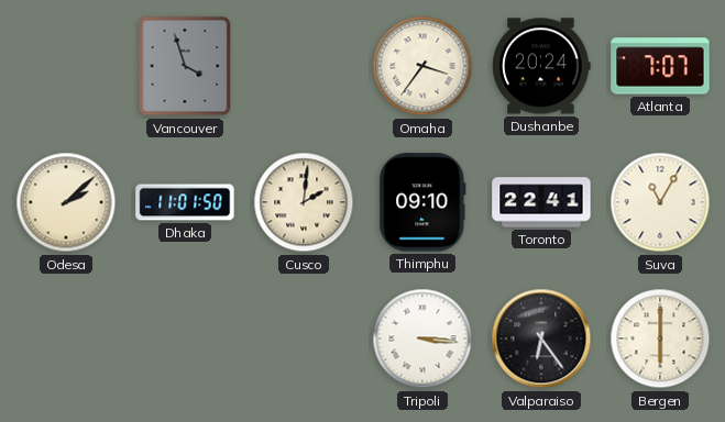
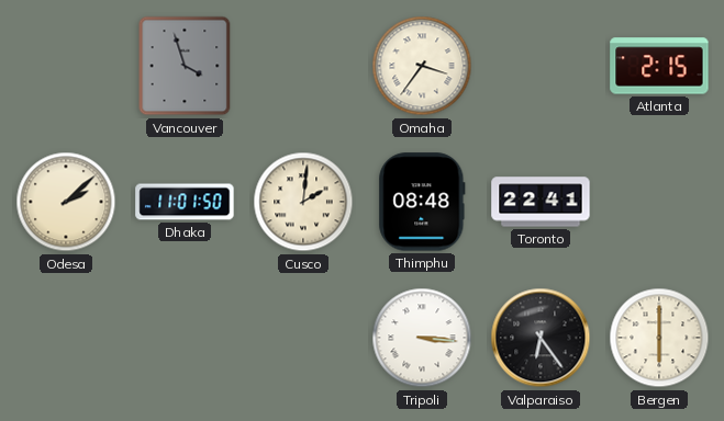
Dushanbe: 20:24 -> none (541, 66)
Atlanta: 7:07 -> 2:15 (659, 66)
Thimphu: 09:10 -> 08:48 (422, 202)
Suva: 11:05 -> none (660, 202)
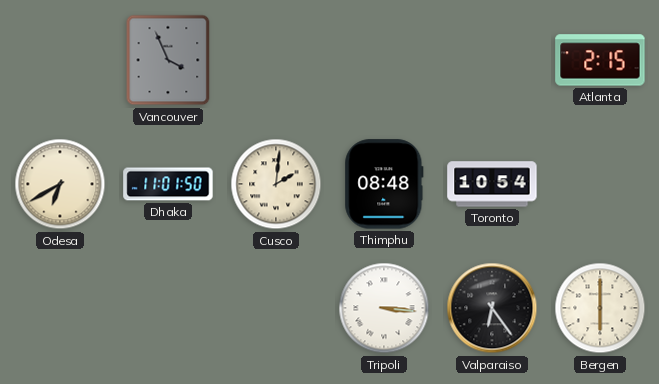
Vancouver: 3:57 -> 3:56 (168, 60)
Omaha: 3:36 -> none (422, 66)
Odesa: 2:08 -> 6:40 (60, 184)
Toronto: 22:41 -> 10:54 (492, 184)
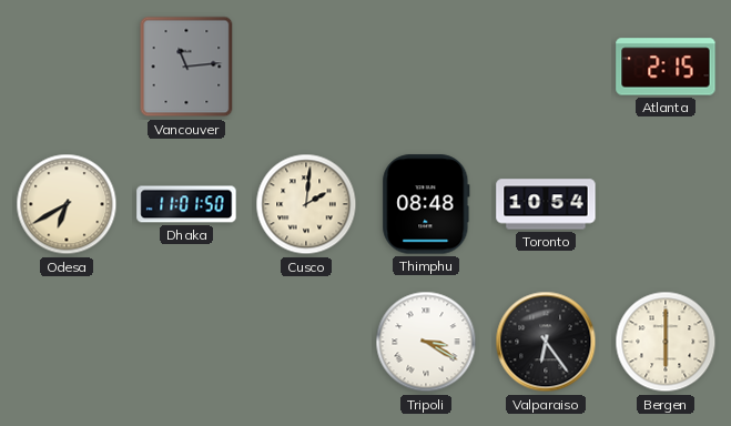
Vancouver: 3:56 -> 11:14 (186, 67)
Tripoli: 3:16 -> 3:20 (426, 342)
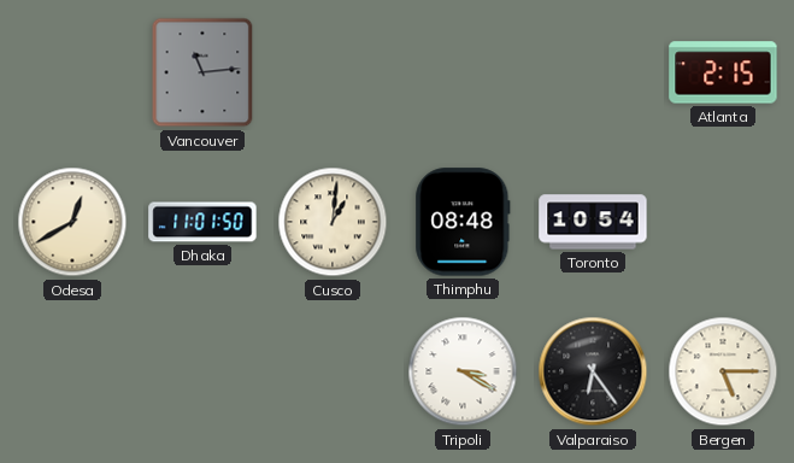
Odesa: 6:40 -> 12:40 (72, 222)
Cusco: 2:01 -> 1:01 (333, 222)
Bergen: 6:00 -> 5:15 (723, 371)
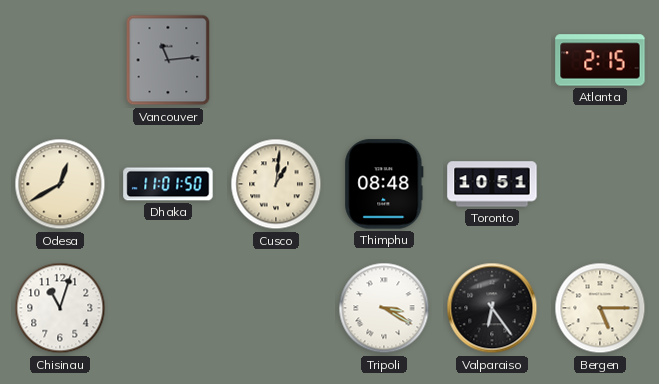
Toronto: 10:54 -> 10:51 (492, 184)
Chisinau: none -> 11:03 (60, 308)
